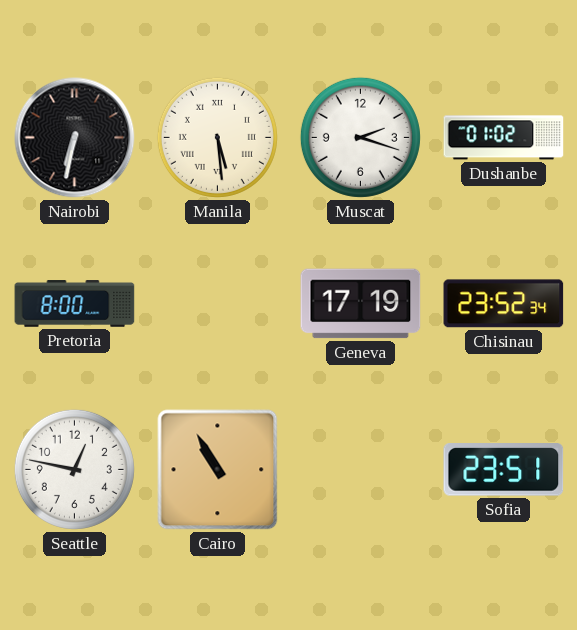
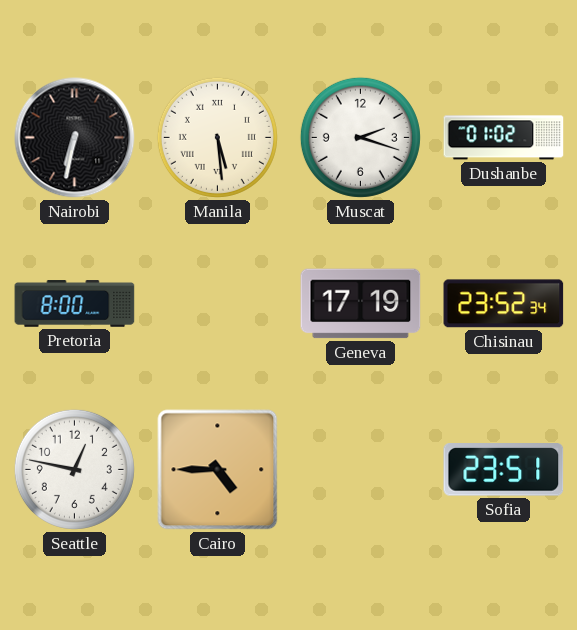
Cairo: 10:55 -> 4:45 (218, 470)
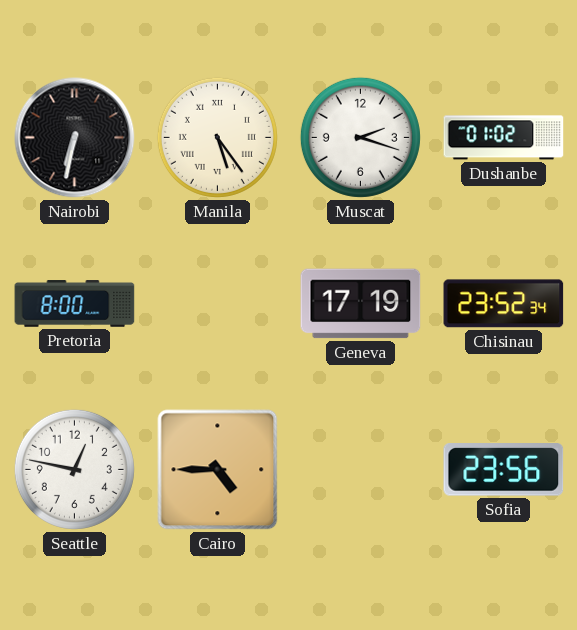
Manila: 5:29 -> 5:24 (217, 137)
Sofia: 23:51 -> 23:56 (504, 470)
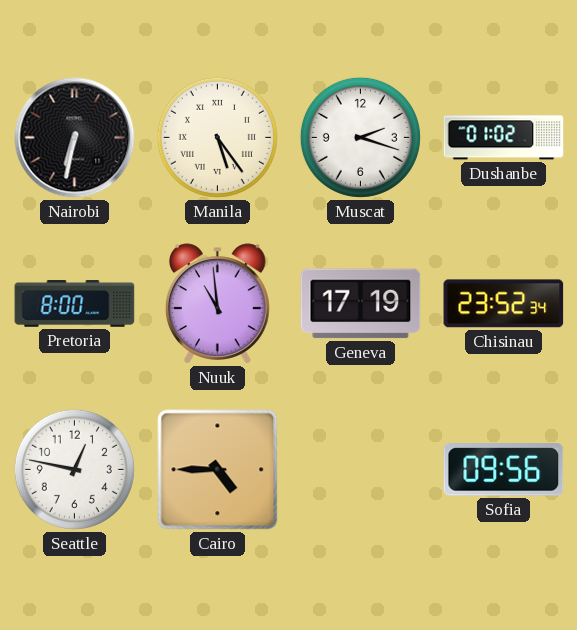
Nuuk: none -> 10:59 (217, 304)
Sofia: 23:56 -> 09:56 (504, 470)
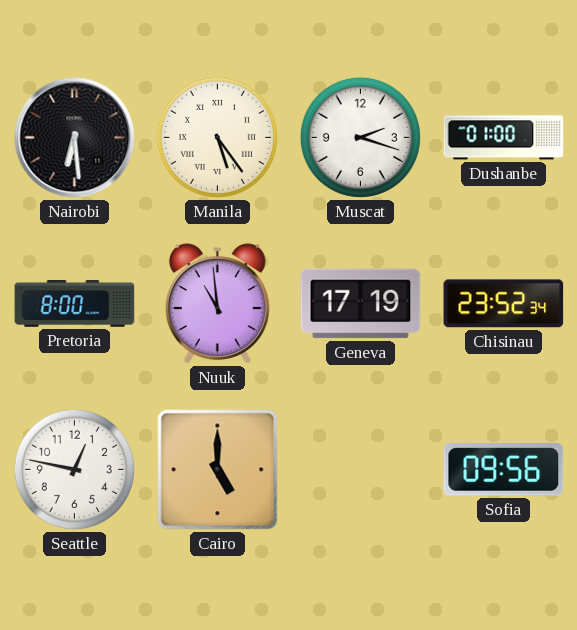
Nairobi: 6:32 -> 6:29 (75, 138)
Dushanbe: 01:02 -> 01:00 (504, 138)
Cairo: 4:45 -> 5:00 (218, 470)
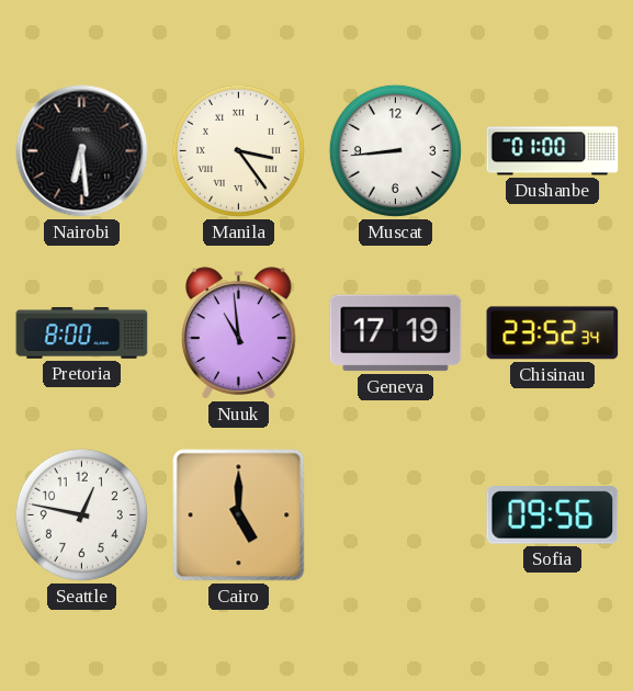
Manila: 5:24 -> 3:24 (238, 150)
Muscat: 2:18 -> 8:44 (395, 150)
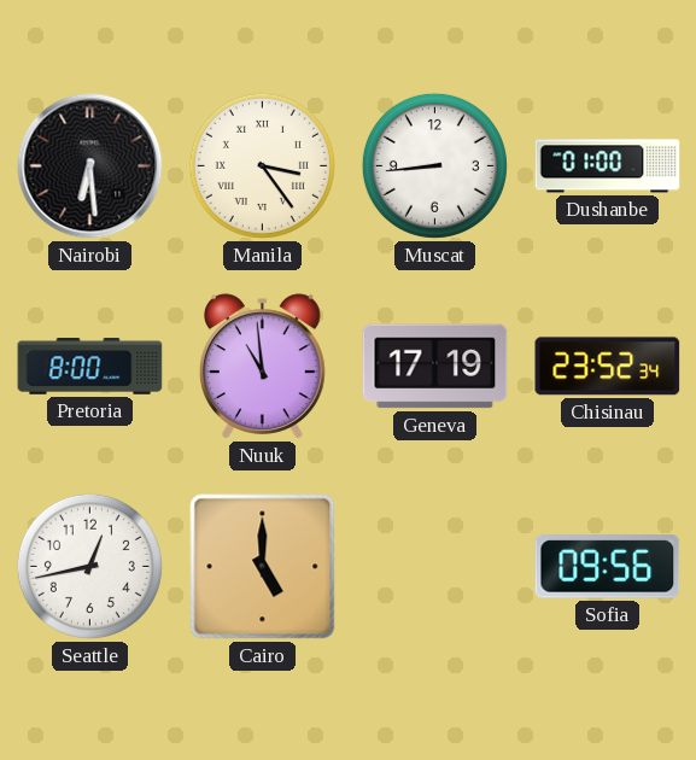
Seattle: 12:47 -> 12:43 (89, 566)
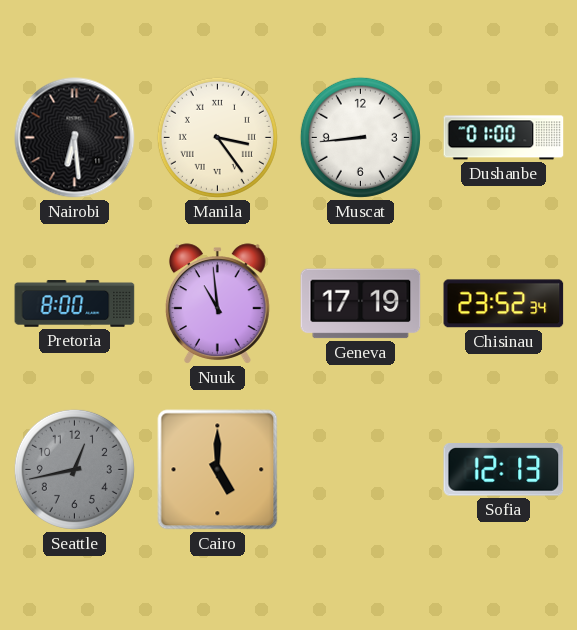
Seattle dial: white -> grey (74, 469)
Sofia: 09:56 -> 12:13 (504, 470)
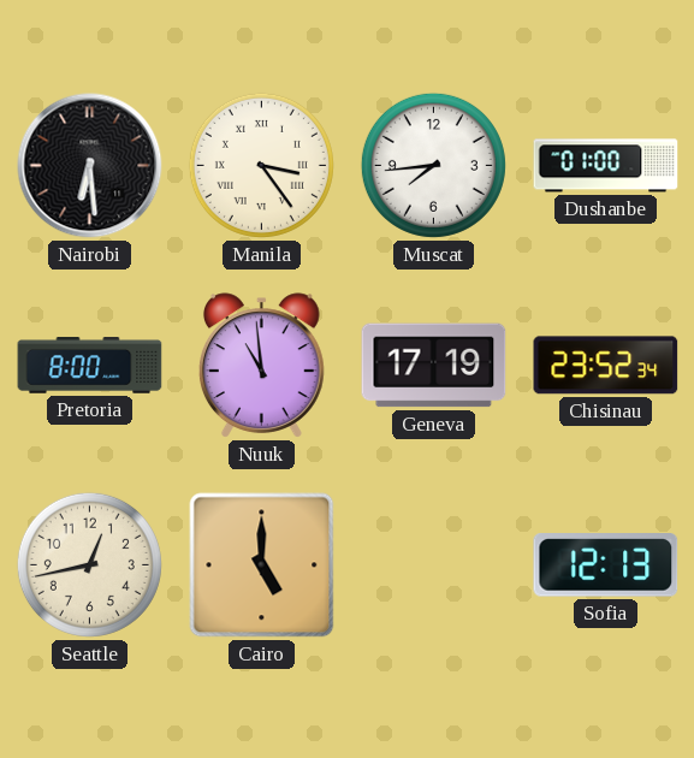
Muscat: 8:44 -> 7:44 (433, 165)
Seattle dial: grey -> cream (89, 564)
